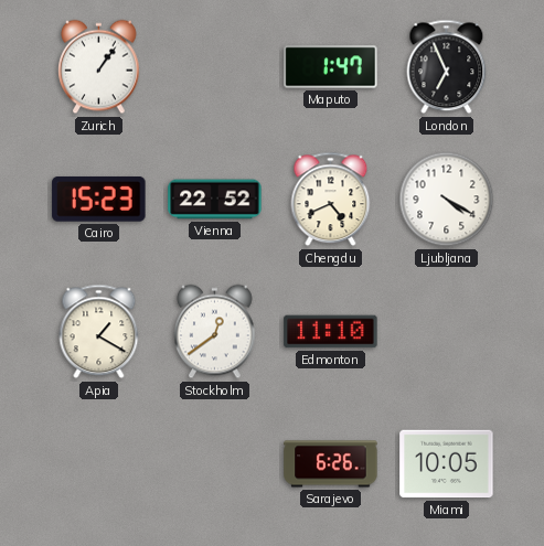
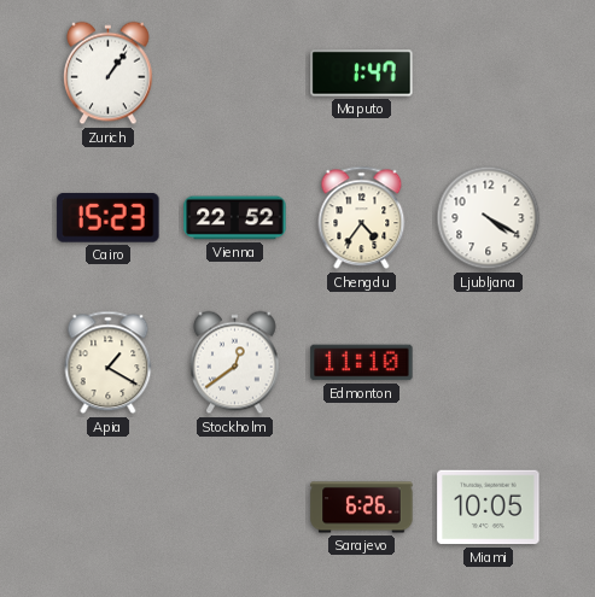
London: 6:56 -> none (447, 67)
Chengdu: 4:41 -> 4:36 (362, 218)
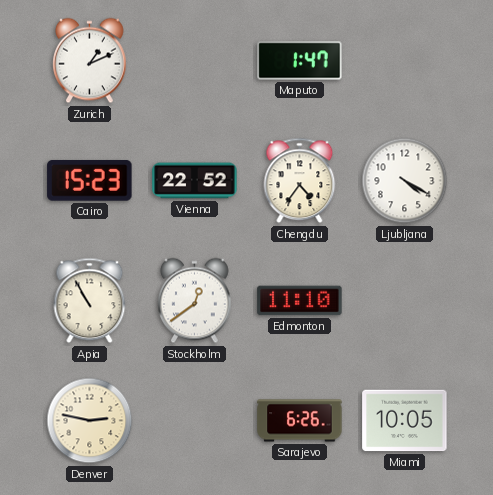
Zurich: 1:06 -> 1:11 (90, 61)
Apia: 1:20 -> 10:55 (90, 301)
Denver: none -> 2:47 (90, 421)
